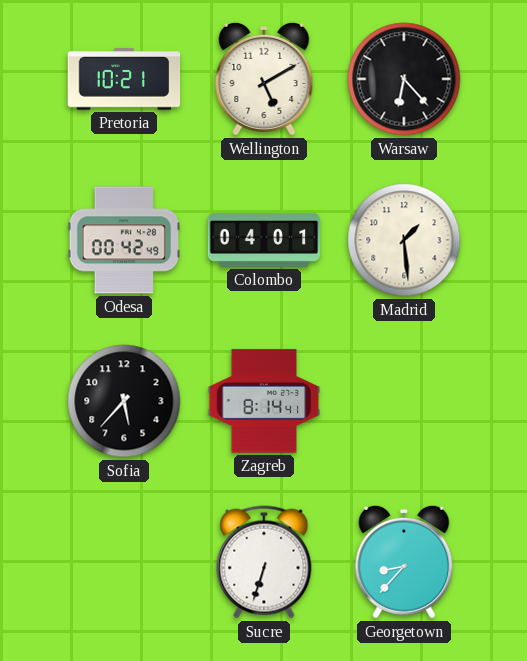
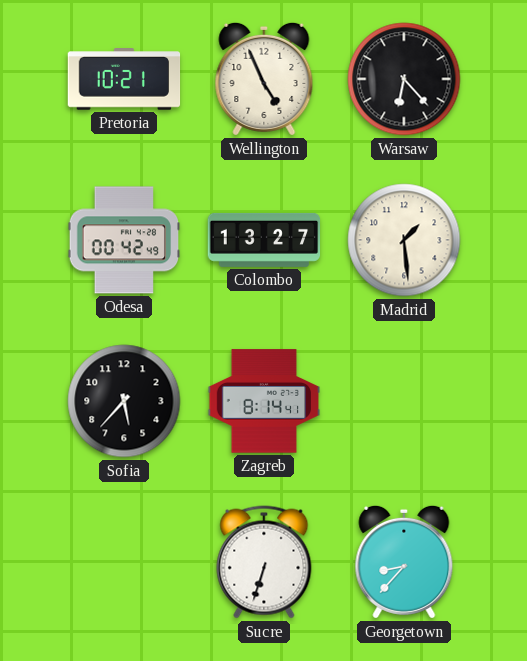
Wellington: 5:10 -> 4:56 (264, 79)
Colombo: 04:01 -> 13:27 (264, 240)
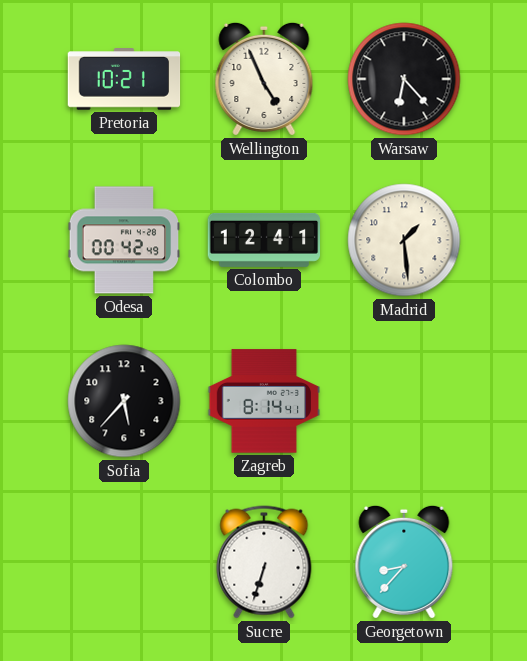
Colombo: 13:27 -> 12:41 (264, 240)
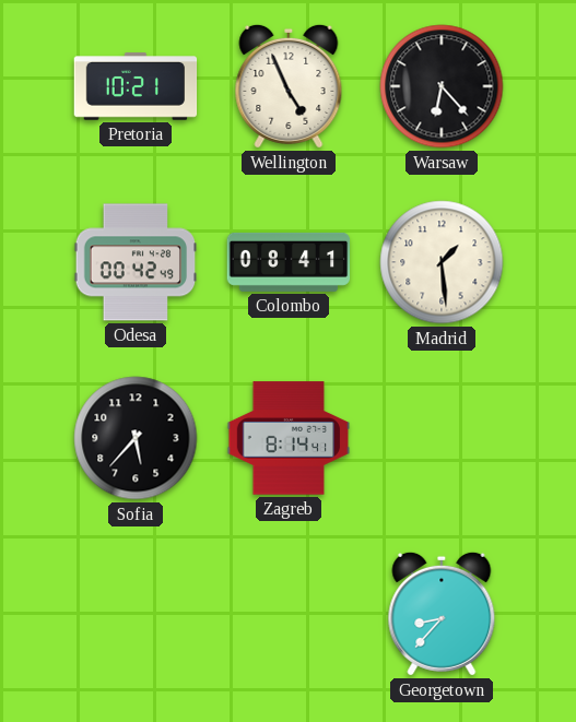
Colombo: 12:41 -> 08:41 (289, 262)
Sucre: 6:33 -> none (264, 562)
